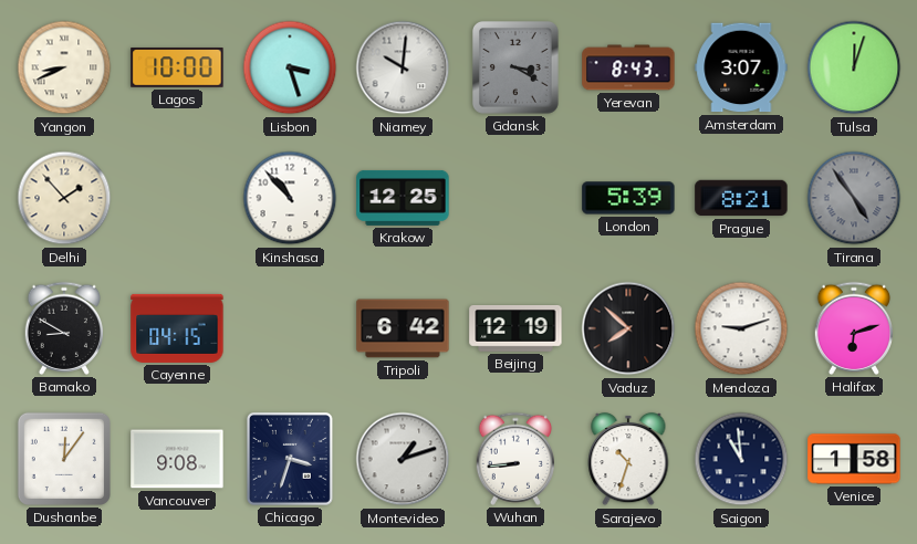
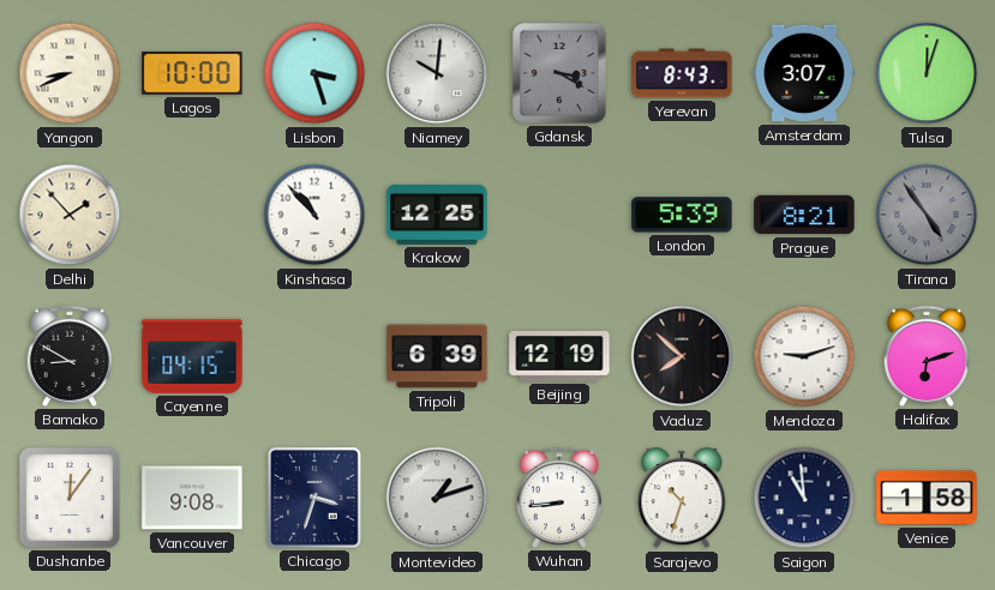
Tripoli: 6:42 -> 6:39 (437, 356)
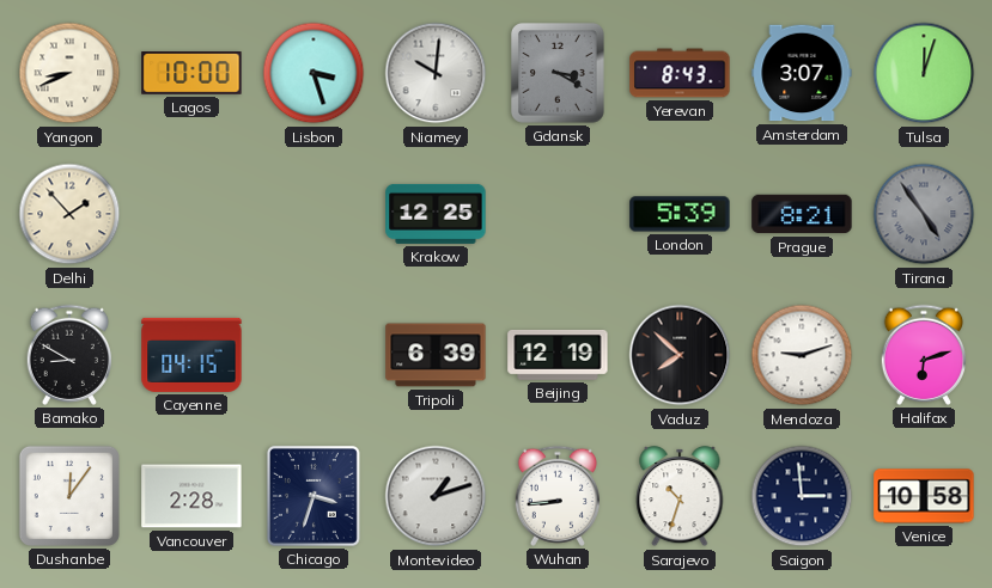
Kinshasa: 10:53 -> none (314, 215)
Vancouver: 9:08 -> 2:28 (191, 496)
Saigon: 10:59 -> 2:59 (802, 496)
Venice: 1:58 -> 10:58 (924, 496)
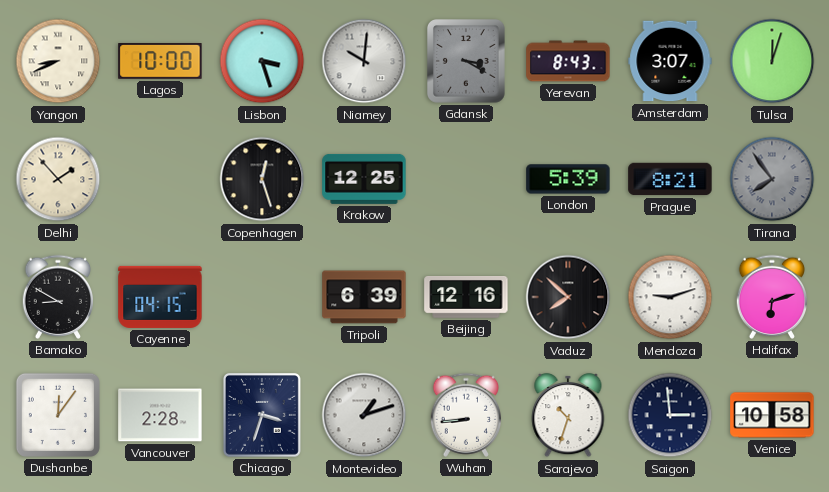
Copenhagen: none -> 12:27 (262, 179)
Tirana: 4:54 -> 7:54 (772, 179)
Beijing: 12:19 -> 12:16 (466, 298)
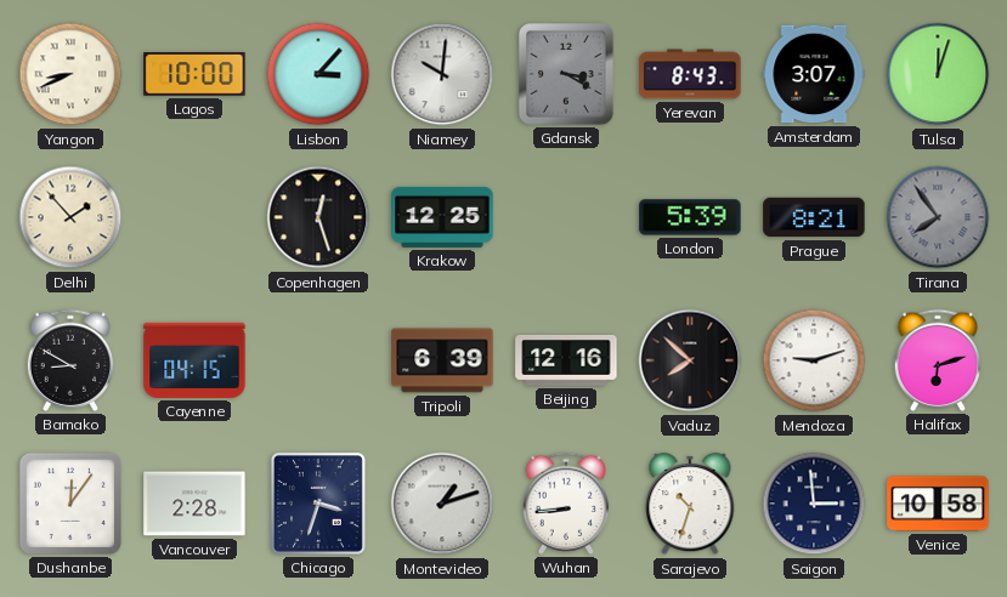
Lisbon: 3:27 -> 3:07 (318, 74)
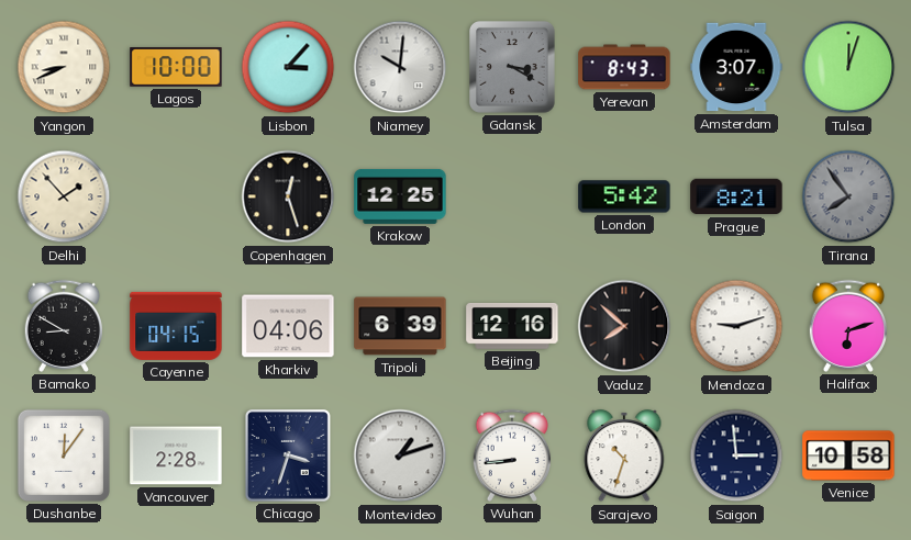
London: 5:39 -> 5:42 (624, 196)
Kharkiv: none -> 04:06 (288, 326)
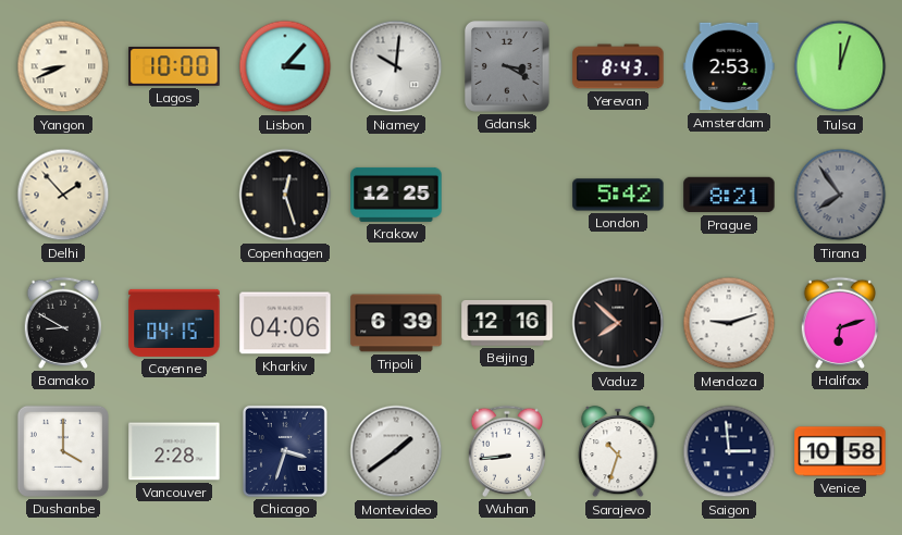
Amsterdam: 3:07 -> 2:53 (729, 66)
Dushanbe: 12:06 -> 4:00 (63, 451)
Montevideo: 1:12 -> 1:39 (396, 451)
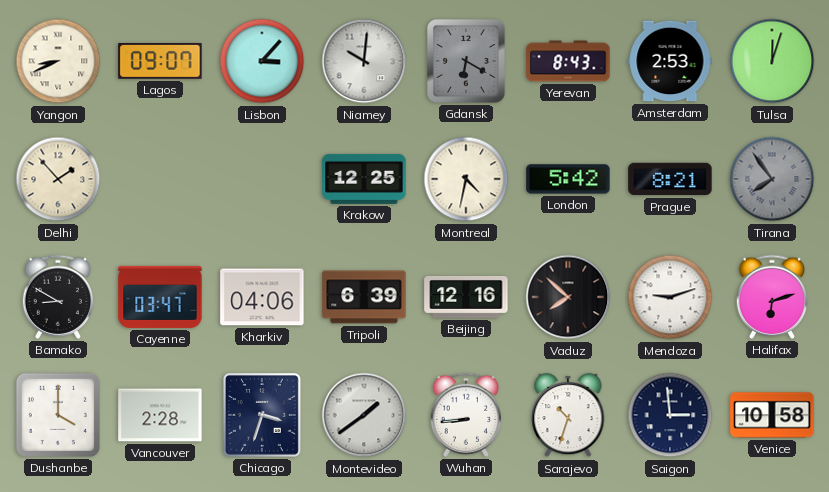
Lagos: 10:00 -> 09:07 (160, 62)
Gdansk: 3:20 -> 6:20 (467, 62)
Copenhagen: 12:27 -> none (285, 195)
Montreal: none -> 4:32 (466, 179)
Cayenne: 04:15 -> 03:47 (160, 297)
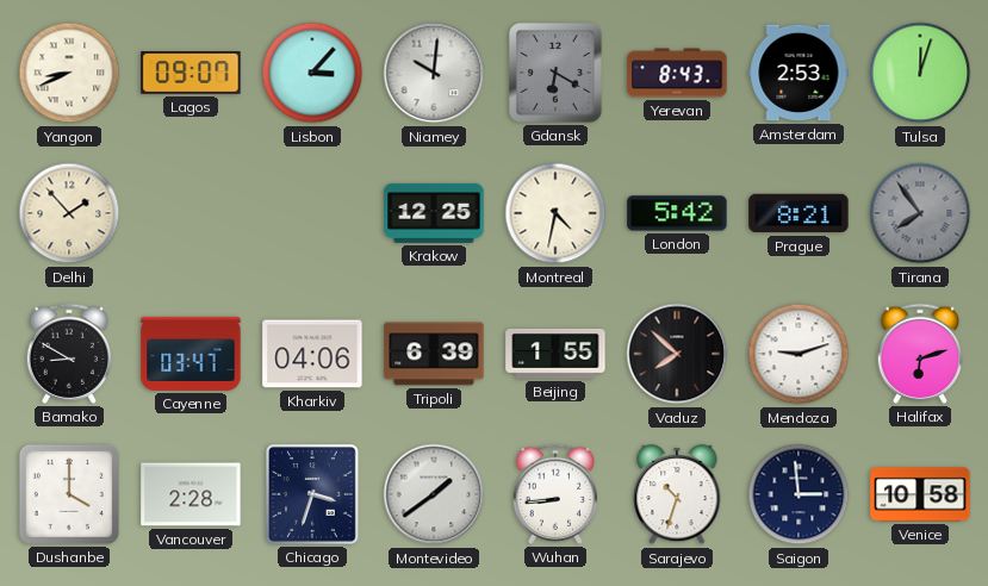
Beijing: 12:16 -> 1:55 (555, 355)
